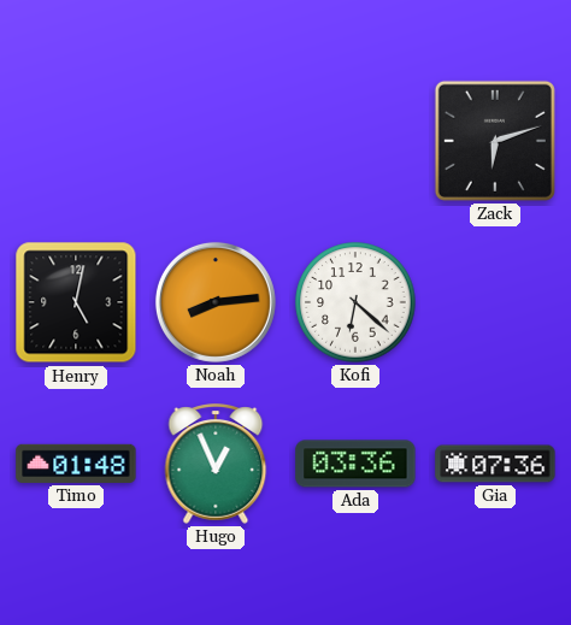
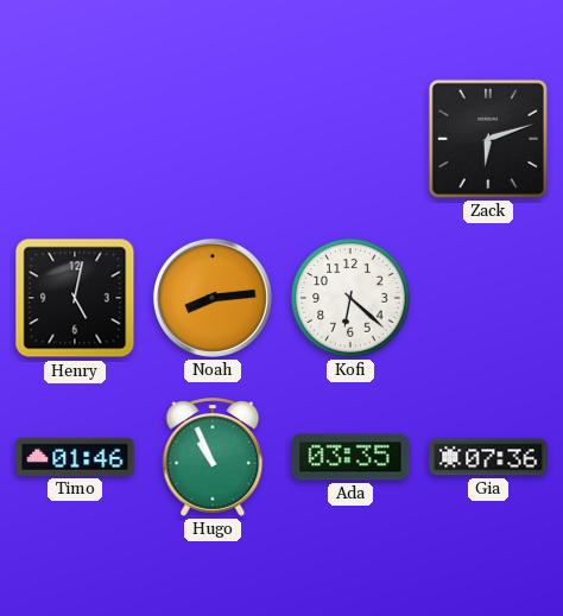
Timo: 01:48 -> 01:46 (75, 457)
Hugo: 12:56 -> 10:56 (213, 457)
Ada: 03:36 -> 03:35 (350, 457)
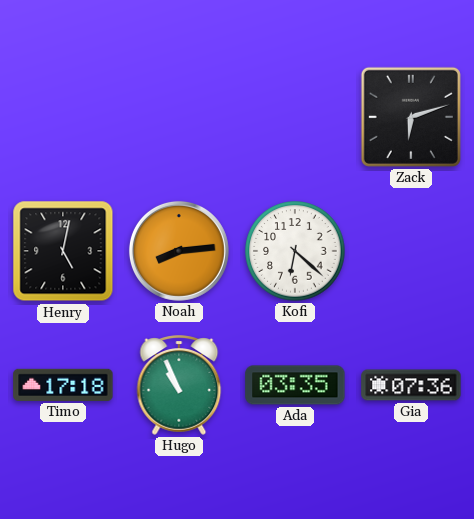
Timo: 01:46 -> 17:18 (63, 385)
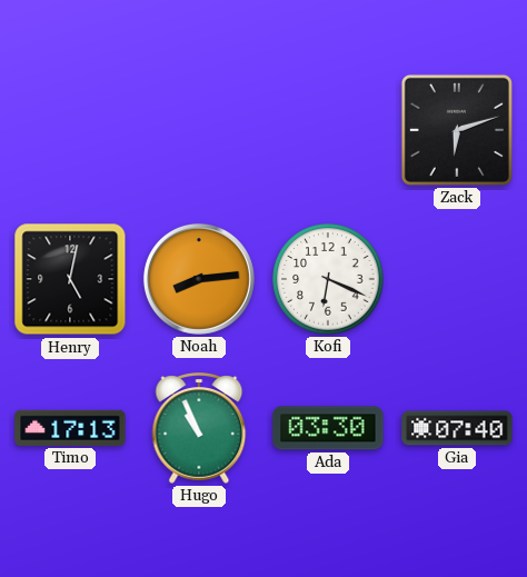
Kofi: 6:22 -> 6:19 (328, 279)
Timo: 17:18 -> 17:13 (70, 428)
Ada: 03:35 -> 03:30 (328, 428)
Gia: 07:36 -> 07:40 (457, 428)
